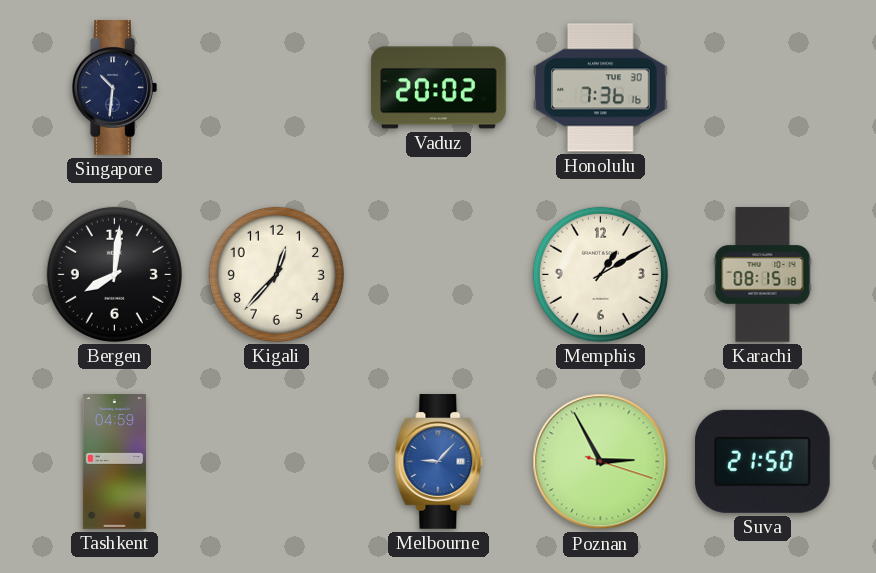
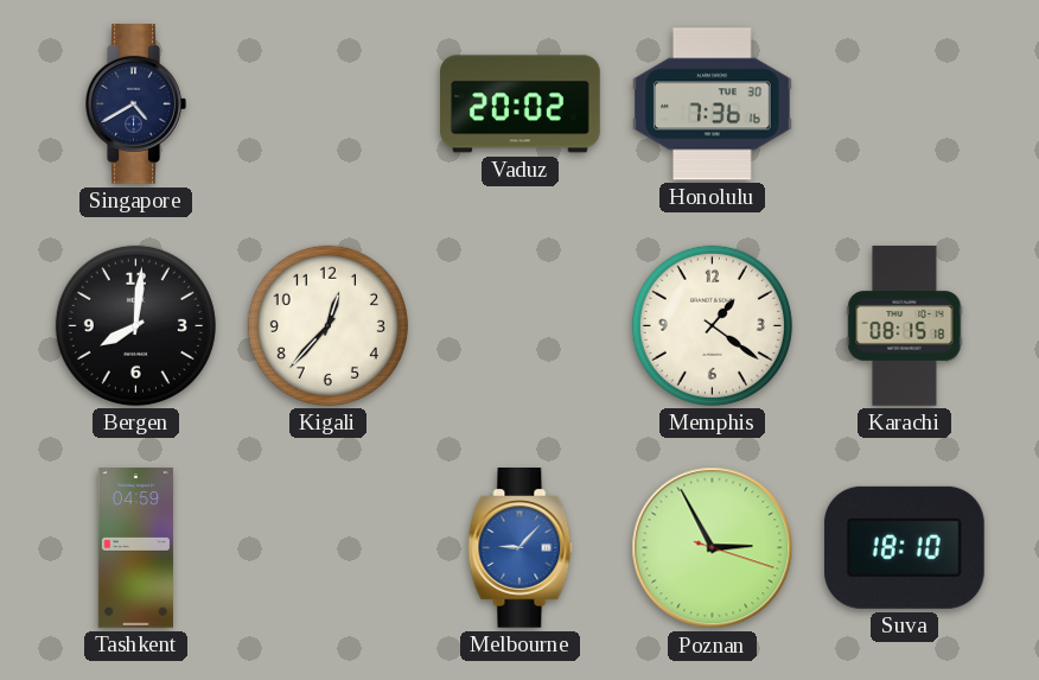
Singapore: 10:31 -> 4:40 (135, 104)
Memphis: 1:10 -> 1:21 (712, 325)
Suva: 21:50 -> 18:10 (904, 547)
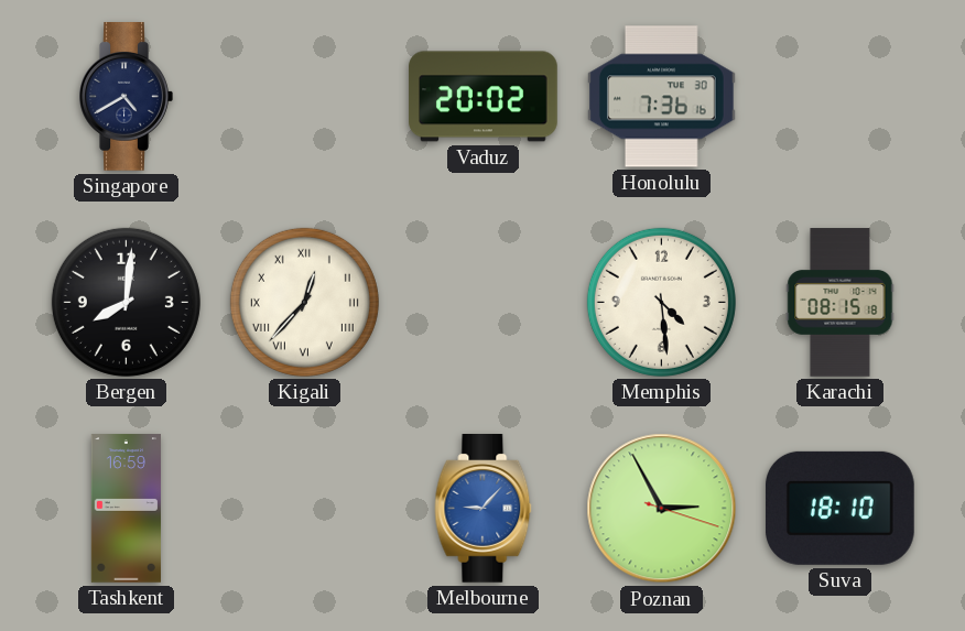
Kigali numerals: Arabic -> Roman (304, 302)
Memphis: 1:21 -> 4:29 (661, 302)
Tashkent: 04:59 -> 16:59 (126, 509)
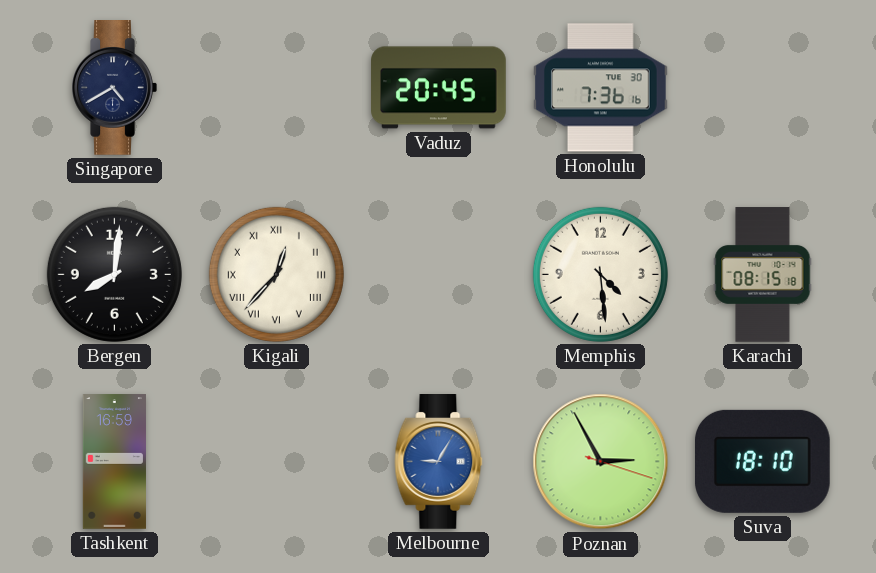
Vaduz: 20:02 -> 20:45 (439, 88)
Melbourne: 9:07 -> 9:05 (439, 462)
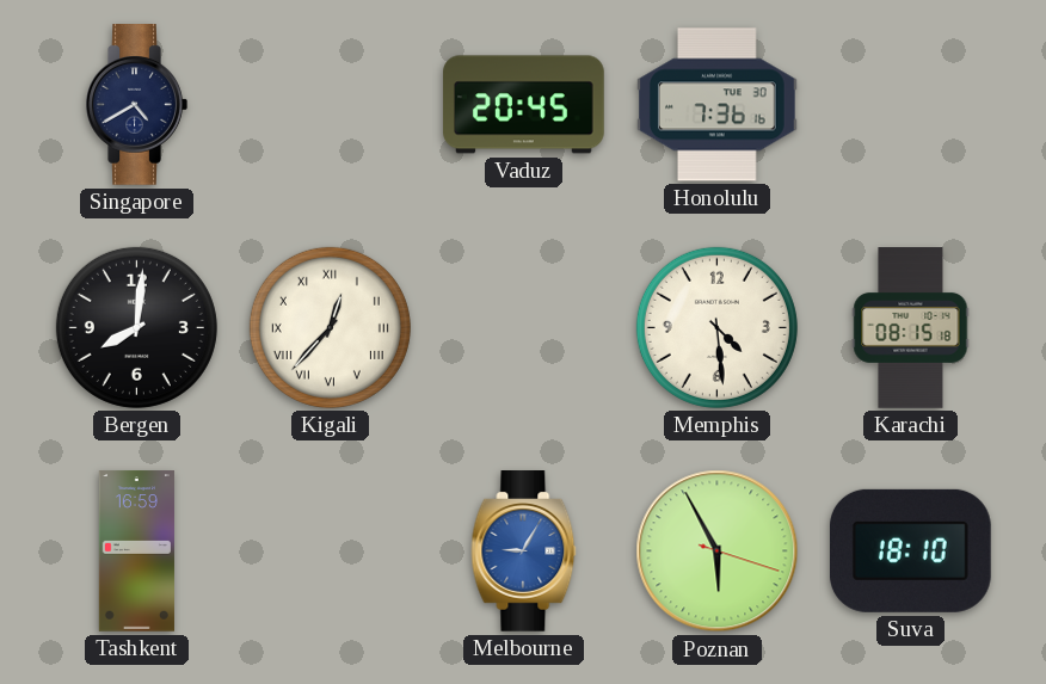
Poznan: 2:55 -> 5:55 (718, 551)
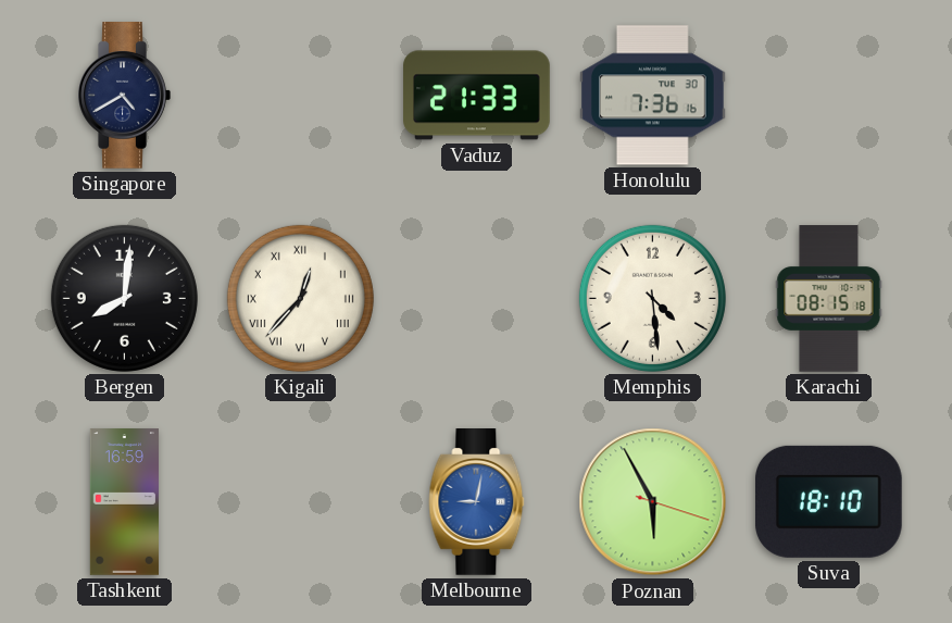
Vaduz: 20:45 -> 21:33 (477, 96)
Melbourne: 9:05 -> 9:02 (477, 502)
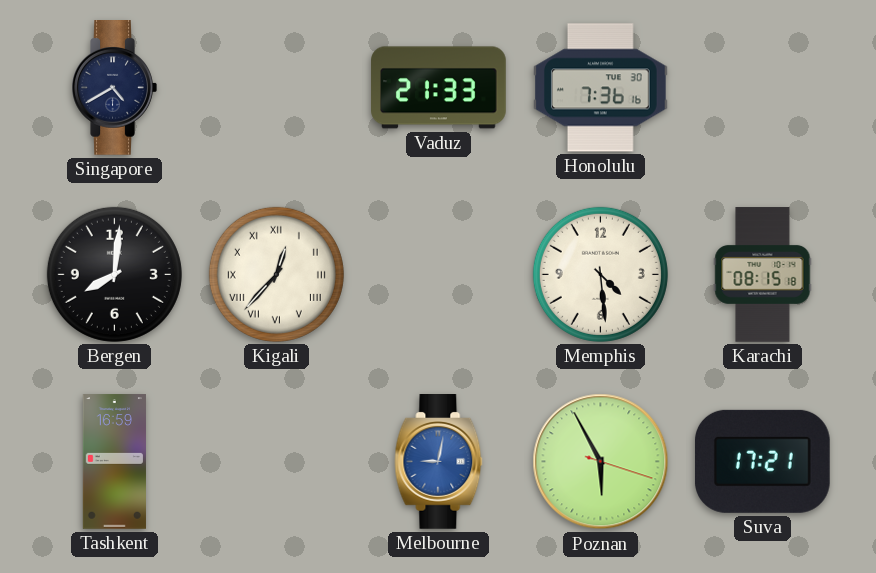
Suva: 18:10 -> 17:21 (762, 461)
